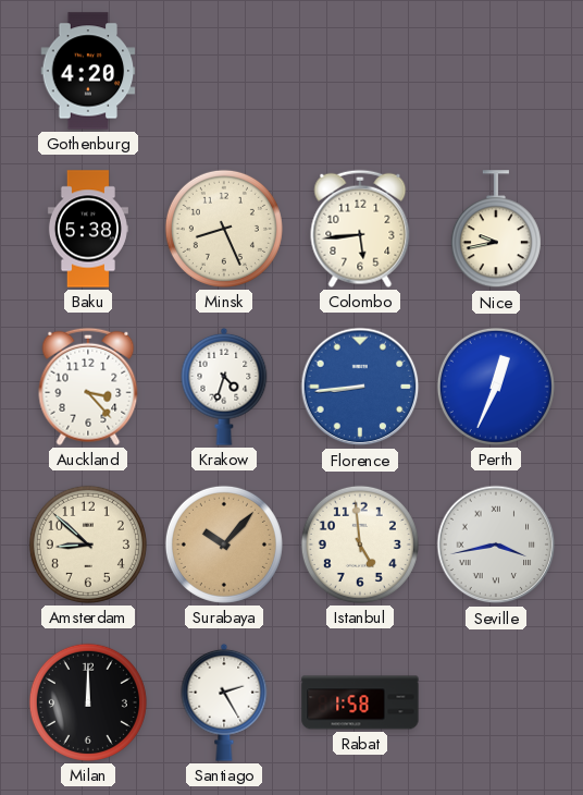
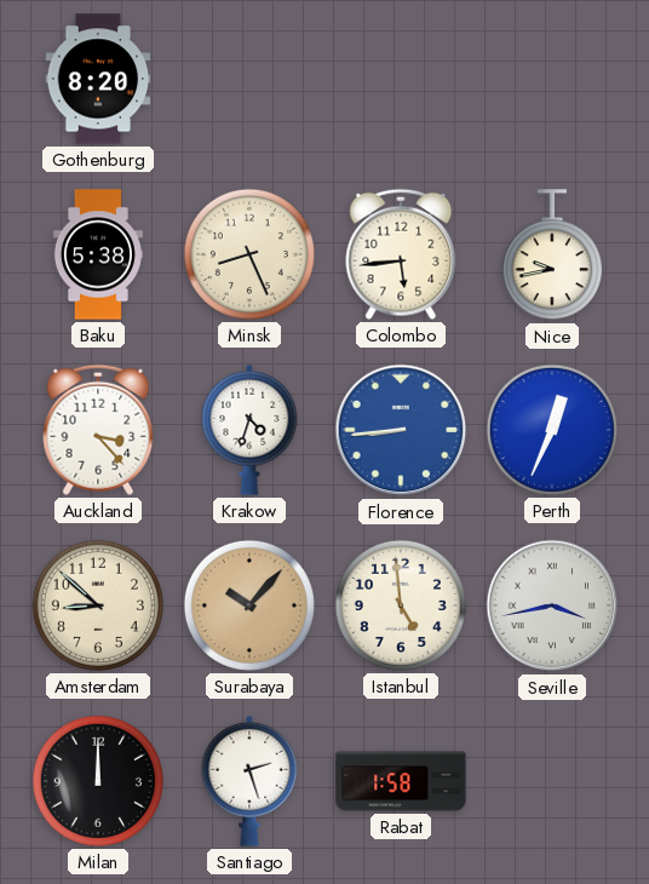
Gothenburg: 4:20 -> 8:20 (98, 79)
Santiago: 2:25 -> 2:27 (249, 781)
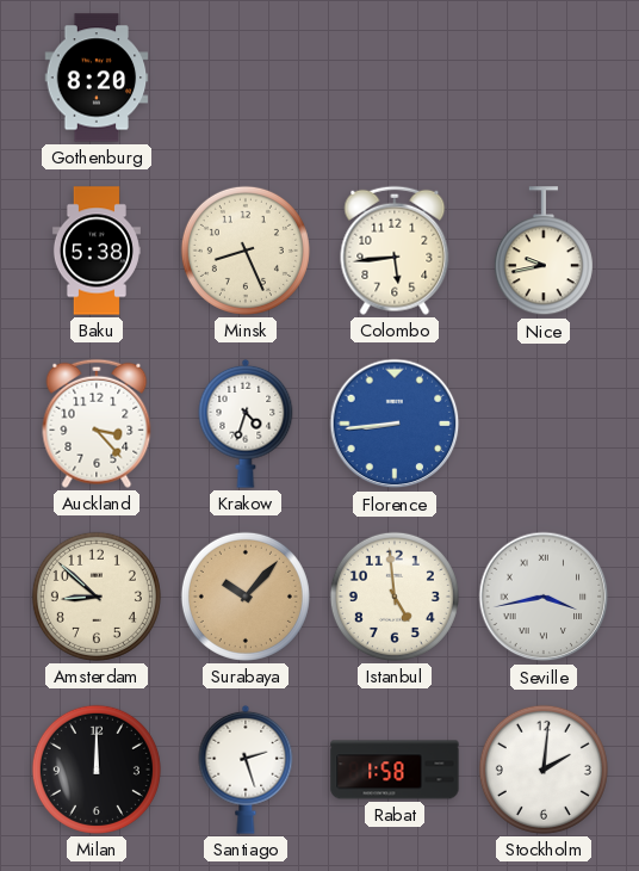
Perth: 12:34 -> none (552, 430)
Stockholm: none -> 2:01 (544, 770)
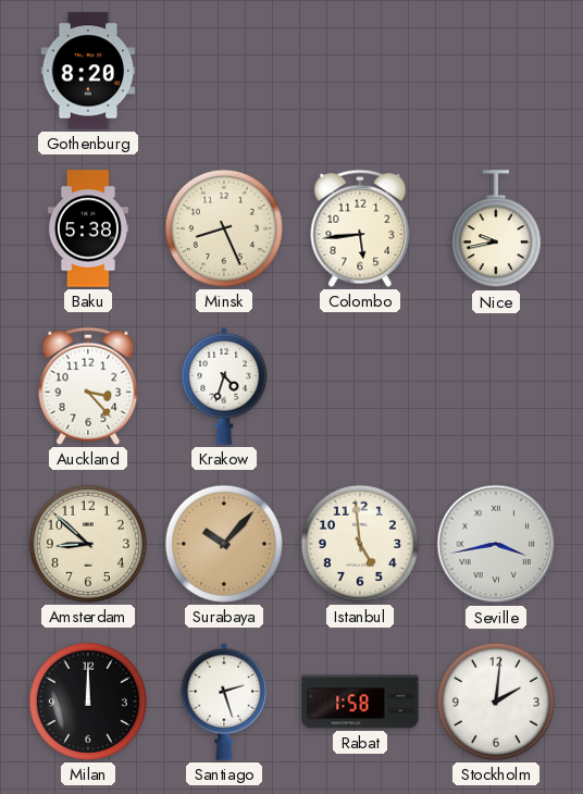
Florence: 8:44 -> none (395, 424)
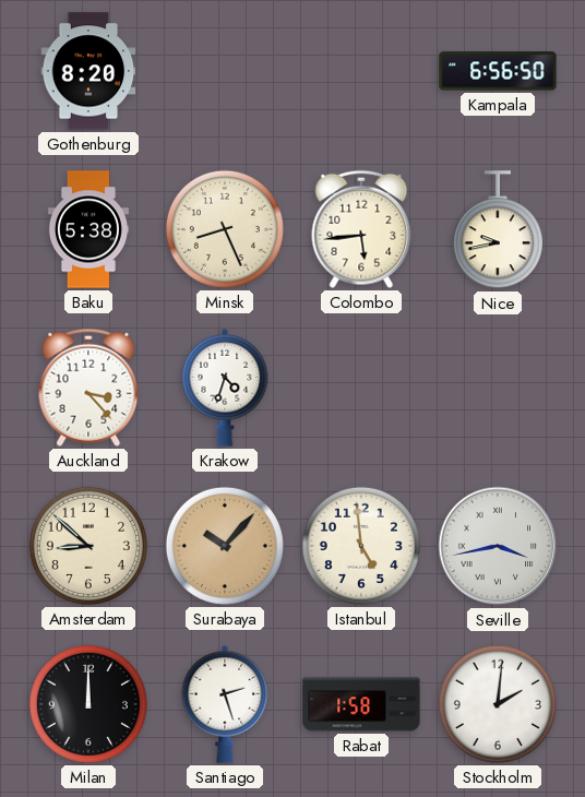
Kampala: none -> 6:56 (498, 71)
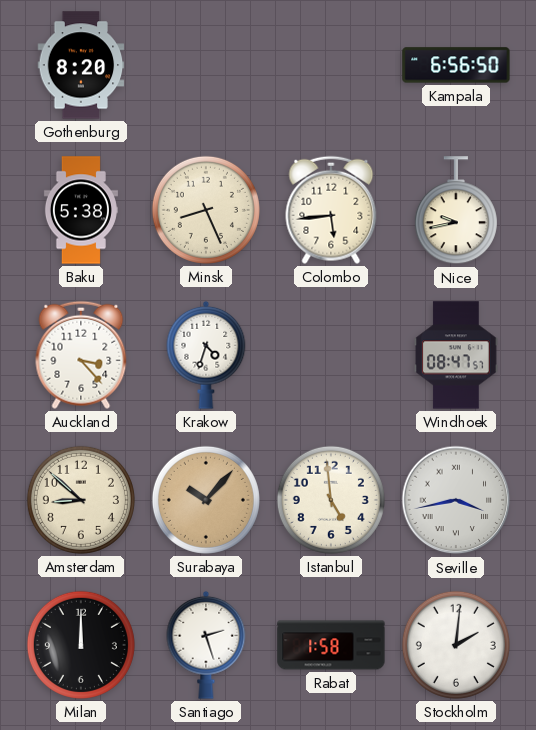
Windhoek: none -> 08:47 (457, 355)
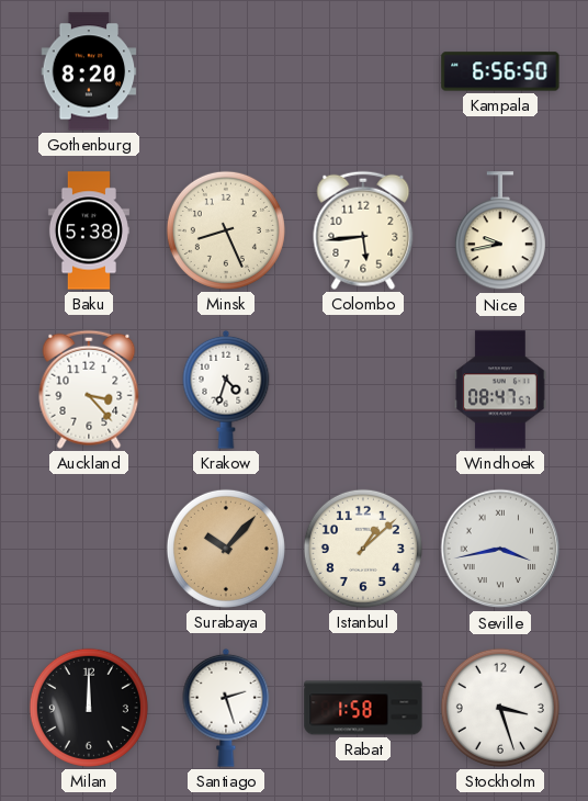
Amsterdam: 8:52 -> none (81, 500)
Istanbul: 4:59 -> 1:08 (363, 549)
Stockholm: 2:01 -> 3:27 (500, 708)
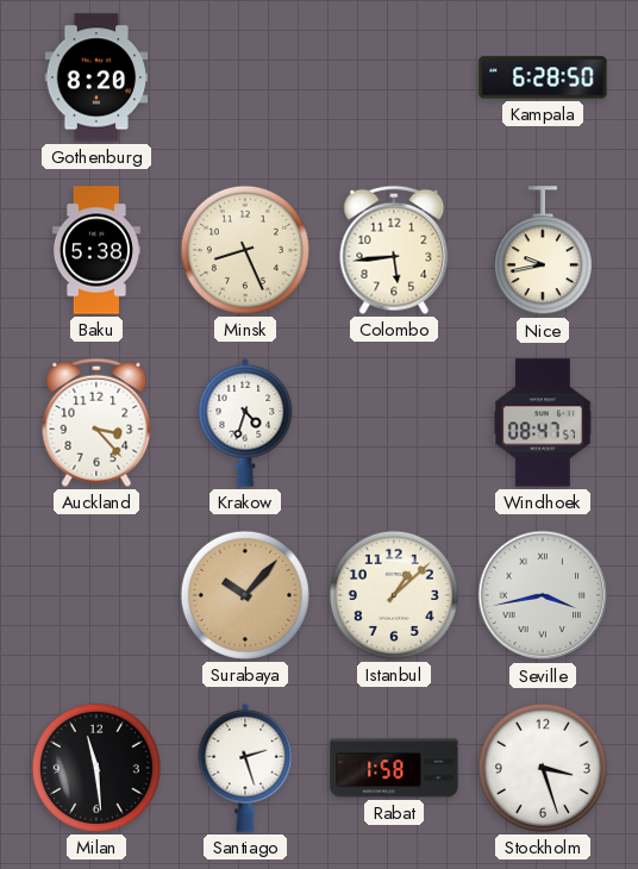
Kampala: 6:56 -> 6:28 (543, 77)
Milan: 12:00 -> 11:29 (96, 768)
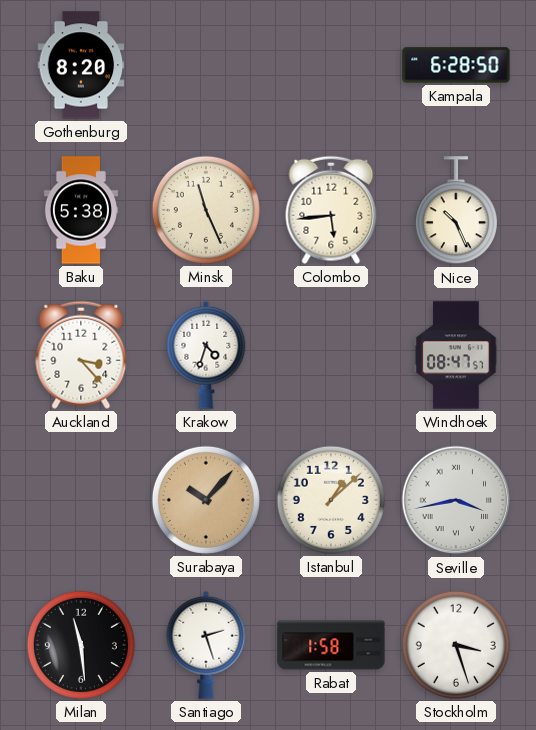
Minsk: 8:26 -> 11:26 (206, 210)
Nice: 9:43 -> 10:26 (456, 211)
